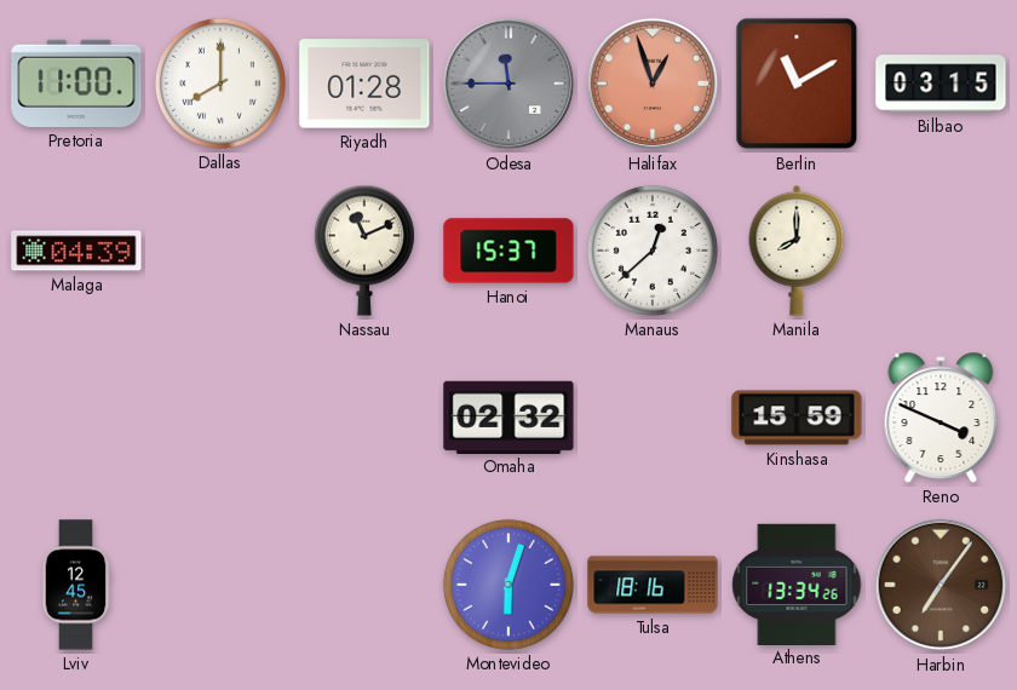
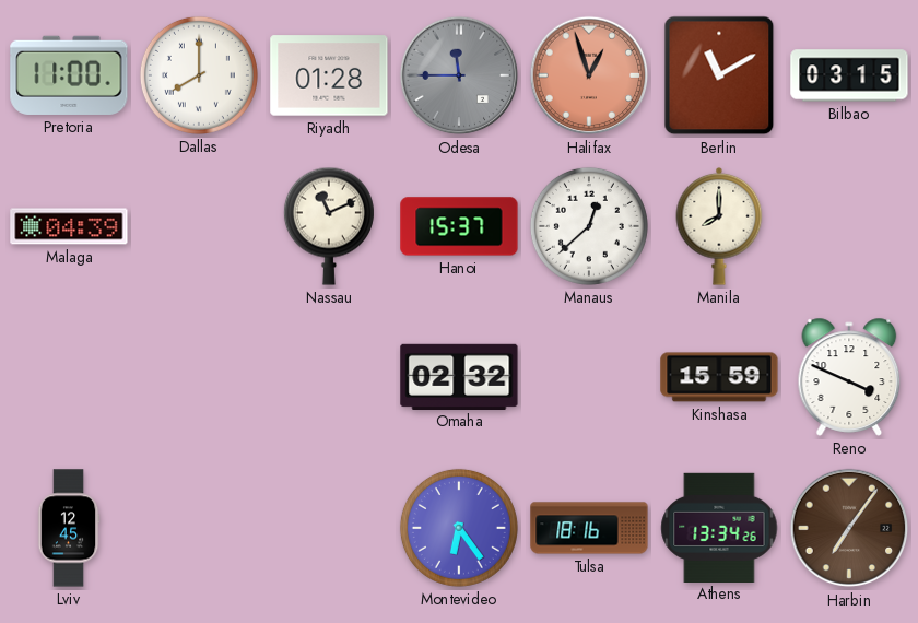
Montevideo: 6:03 -> 6:24 (459, 528)
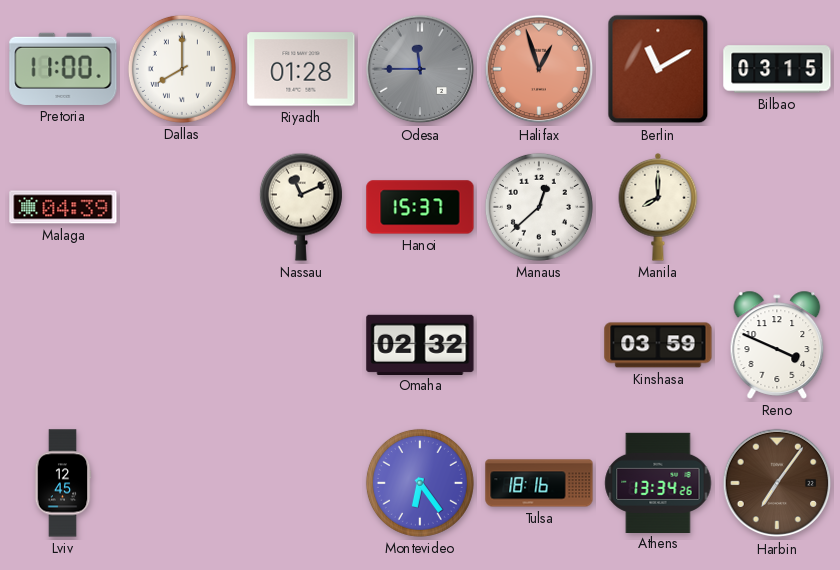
Kinshasa: 15:59 -> 03:59 (658, 345)
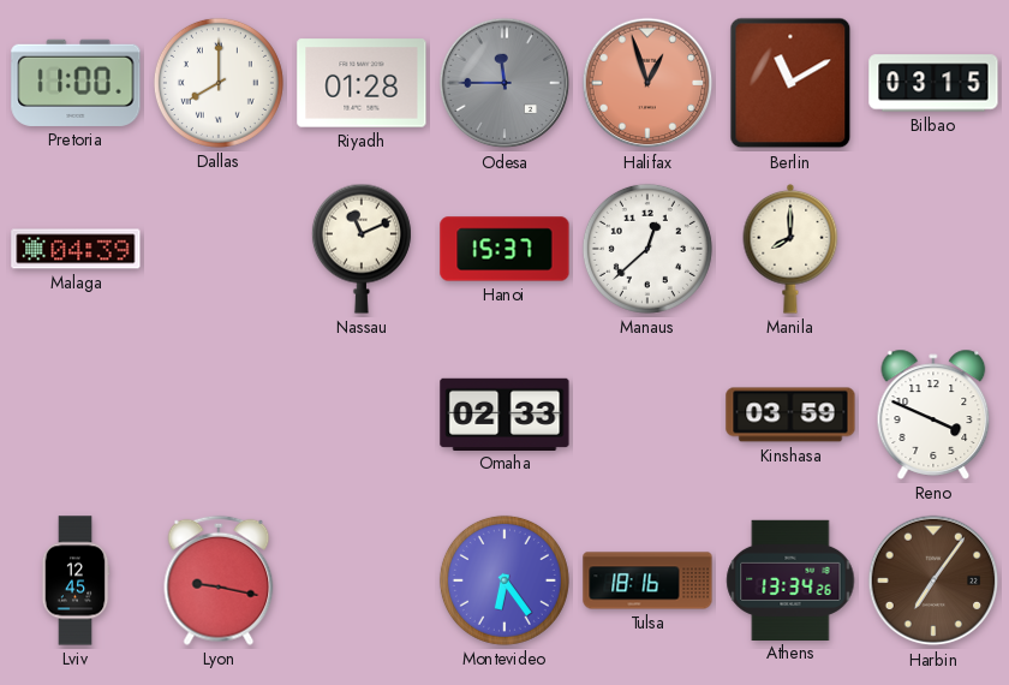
Omaha: 02:32 -> 02:33 (504, 413)
Lyon: none -> 9:17 (219, 580)
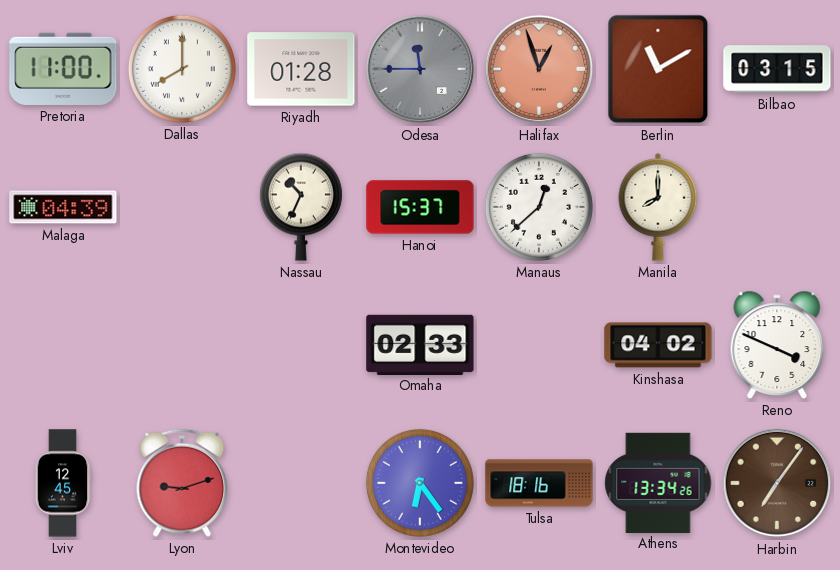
Nassau: 11:11 -> 10:34 (301, 207)
Kinshasa: 03:59 -> 04:02 (658, 345)
Lyon: 9:17 -> 9:12 (182, 483)
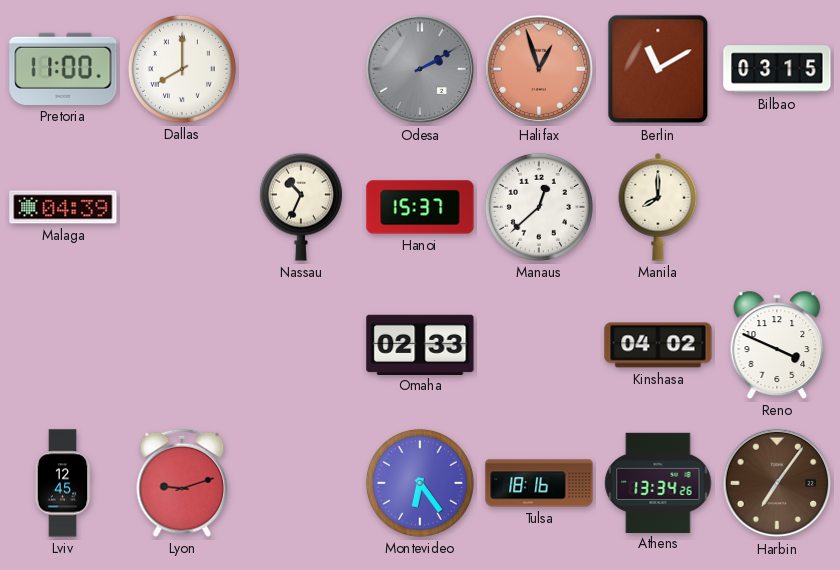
Riyadh: 01:28 -> none (301, 69)
Odesa: 11:45 -> 2:10 (420, 69)
